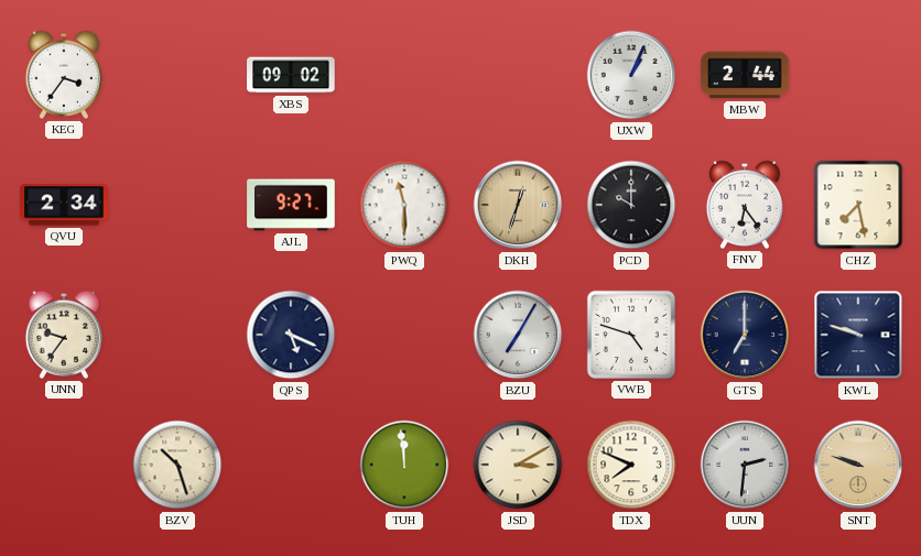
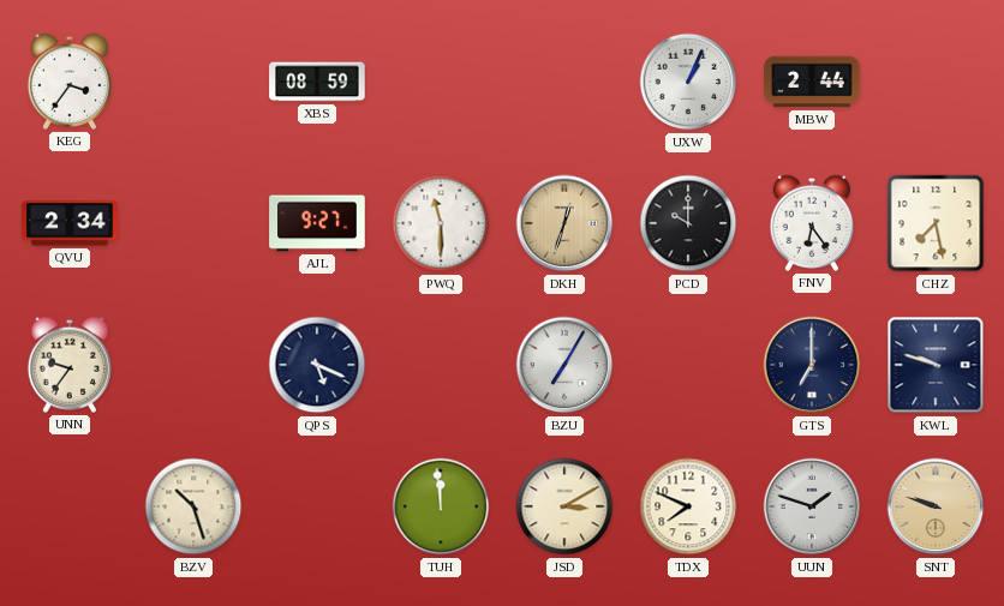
XBS: 09:02 -> 08:59 (317, 82)
VWB: 4:48 -> none (631, 335)
UUN: 2:31 -> 1:48 (812, 506)
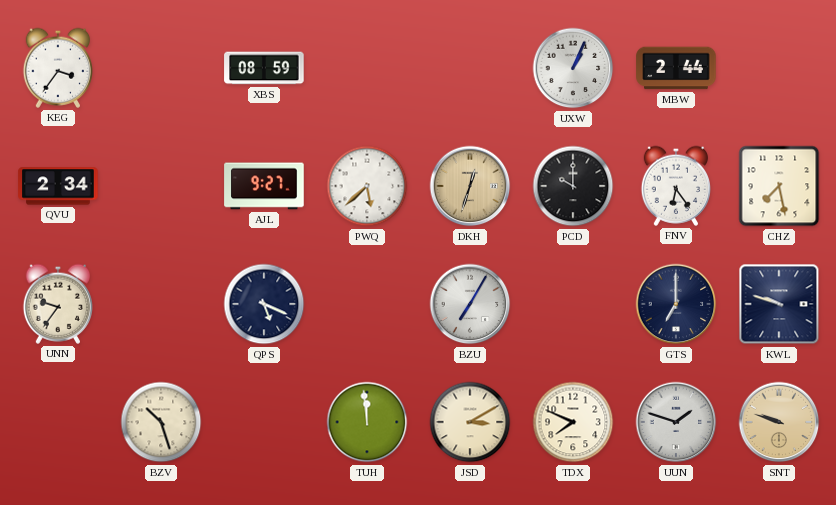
PWQ: 11:30 -> 5:38 (367, 186)
